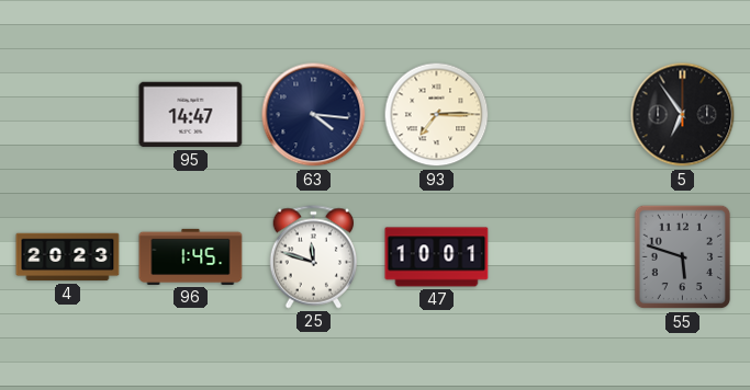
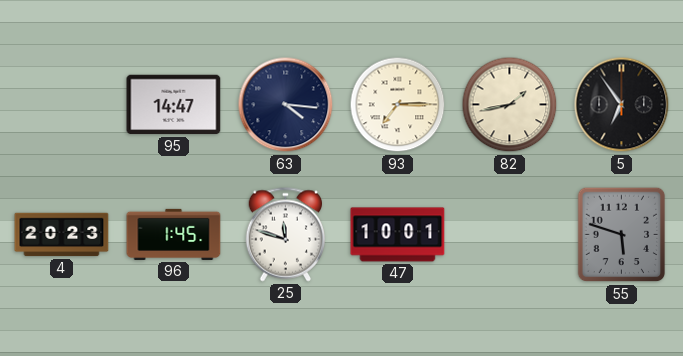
82: none -> 1:43 (510, 105)
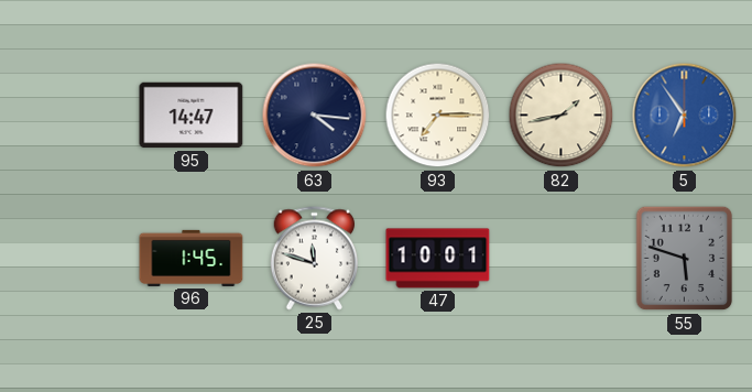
5 dial: black -> blue (685, 116)
4: 20:23 -> none (62, 235)
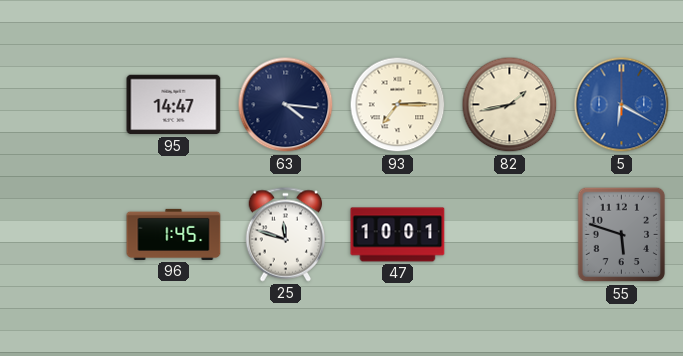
5: 6:54 -> 6:20 (622, 105)
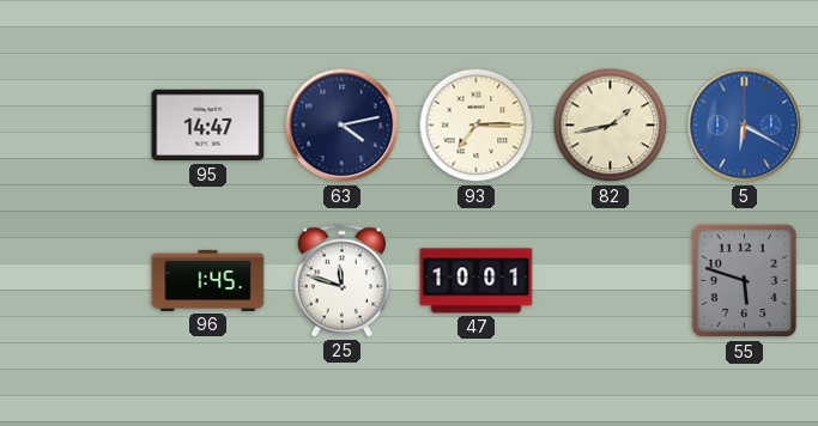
63: 4:16 -> 4:13 (343, 126)
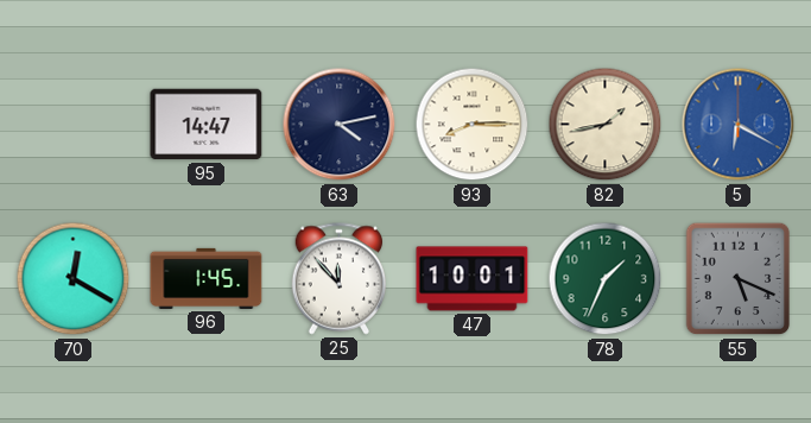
93: 7:15 -> 8:15 (473, 125)
70: none -> 12:20 (74, 279)
25: 11:48 -> 11:53 (340, 279)
78: none -> 1:34 (606, 279)
55: 5:48 -> 5:19 (739, 279)
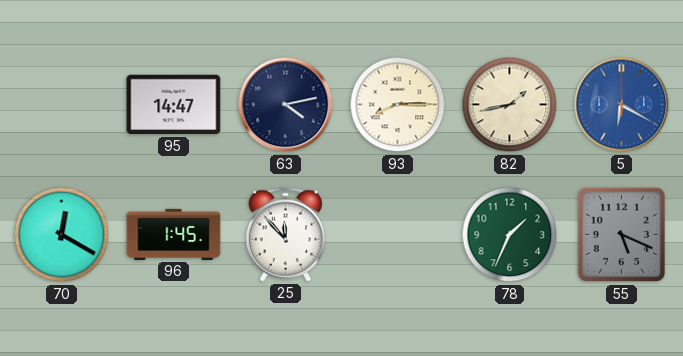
47: 10:01 -> none (473, 279)
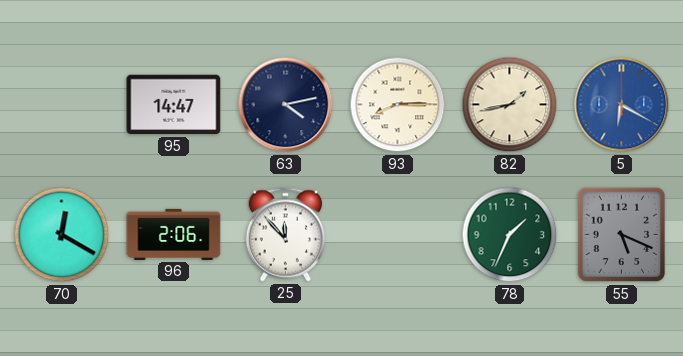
96: 1:45 -> 2:06 (174, 234)
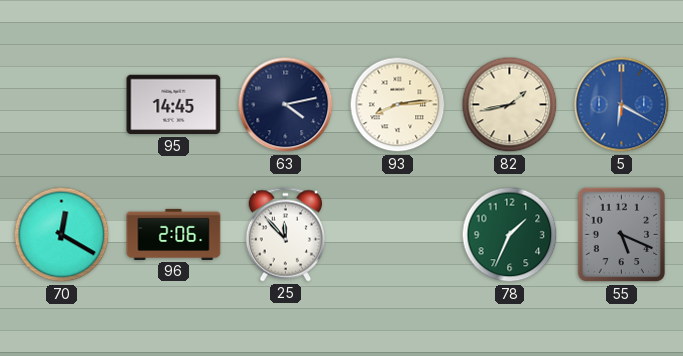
95: 14:47 -> 14:45 (174, 105)
93: 8:15 -> 8:14 (398, 105)
